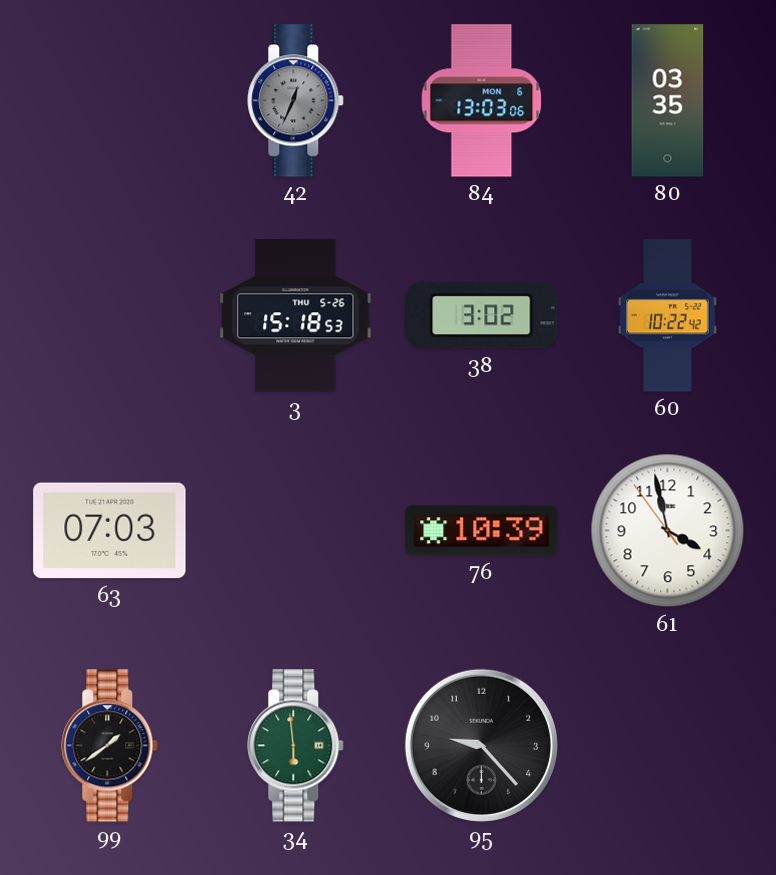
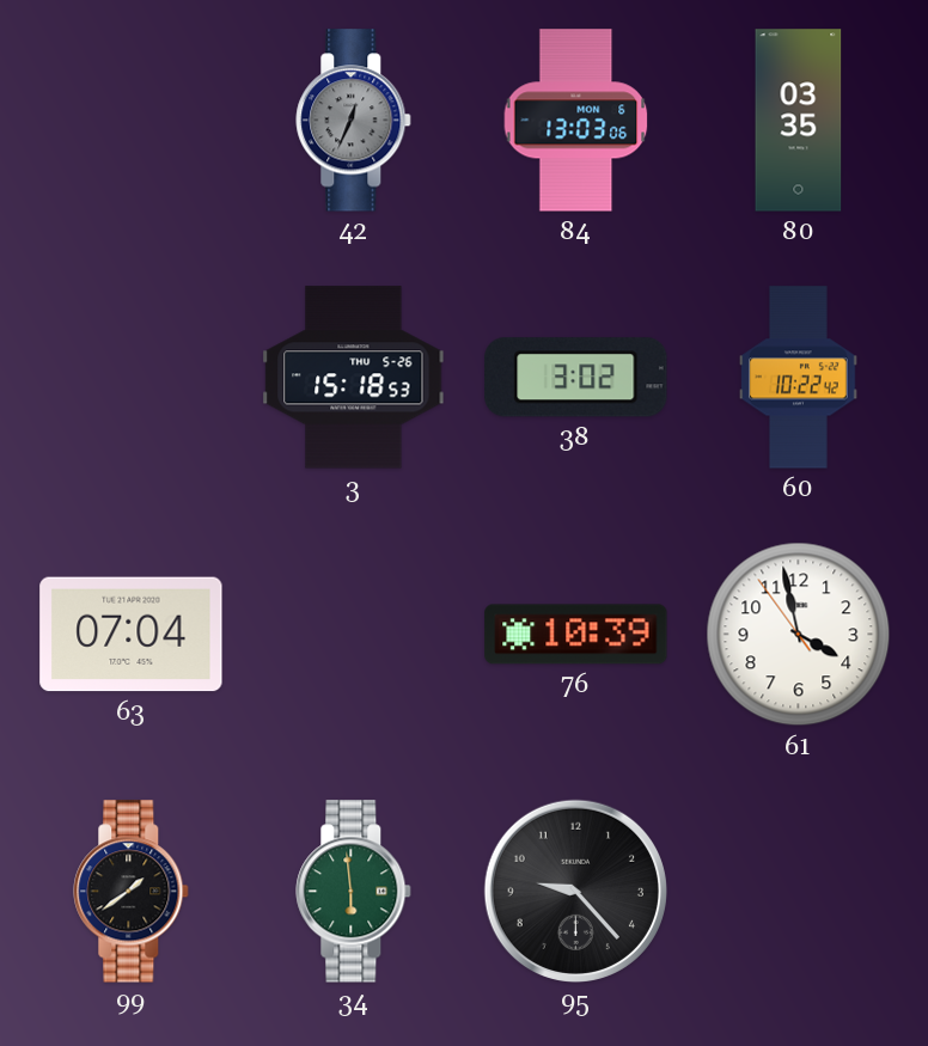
63: 07:03 -> 07:04 (132, 635)
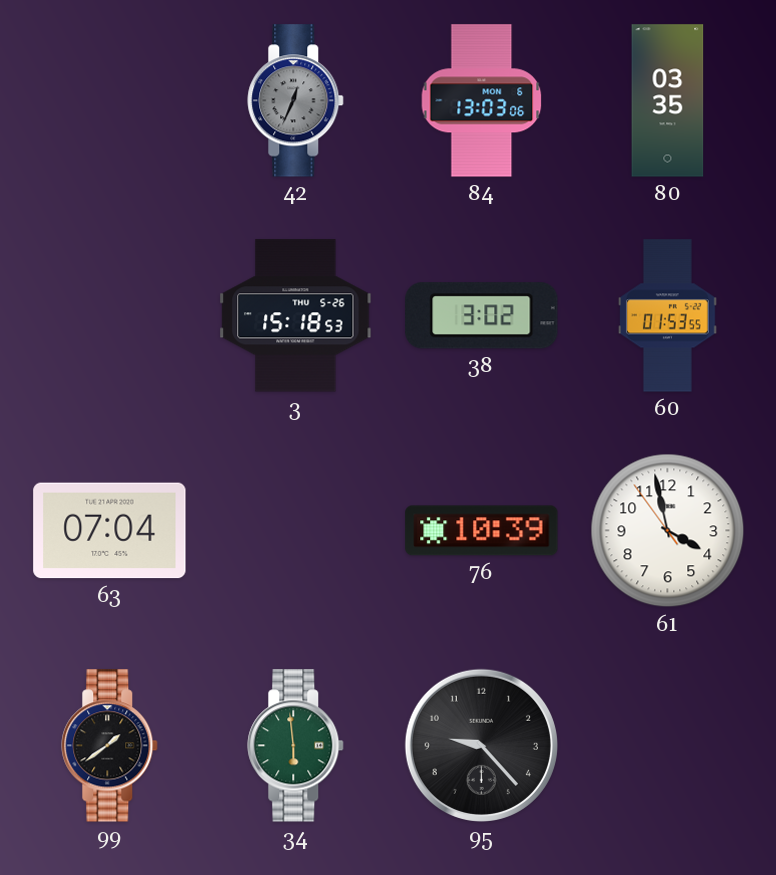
60: 10:22 -> 01:53 (668, 316)
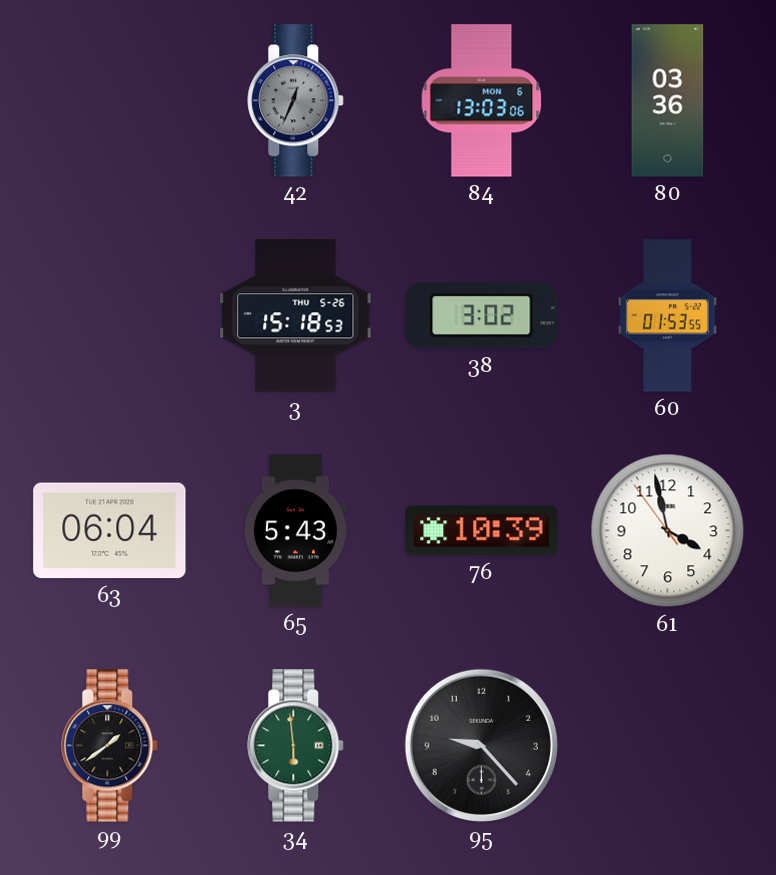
80: 03:35 -> 03:36 (668, 101)
63: 07:04 -> 06:04 (110, 531)
65: none -> 5:43 (295, 531)
